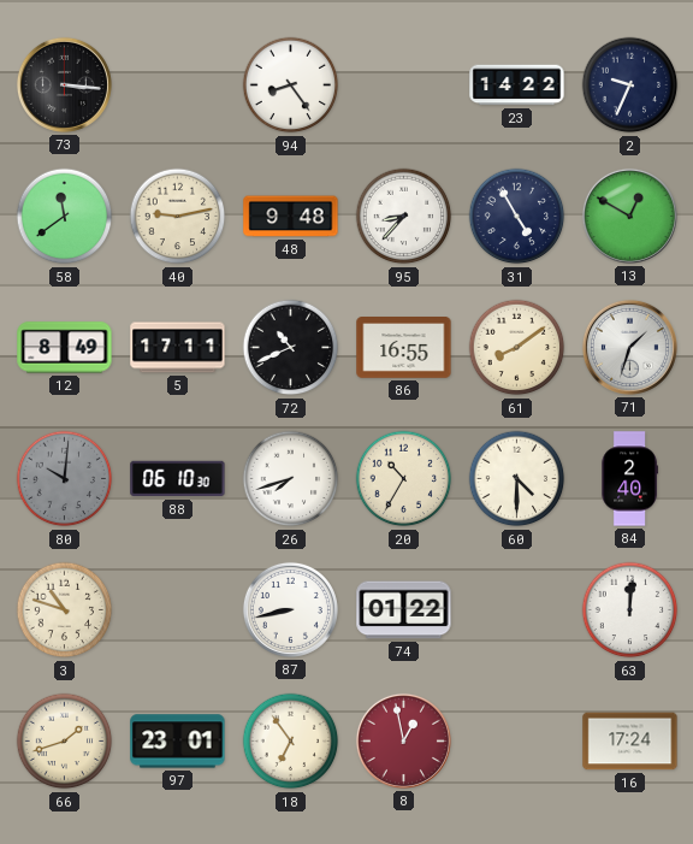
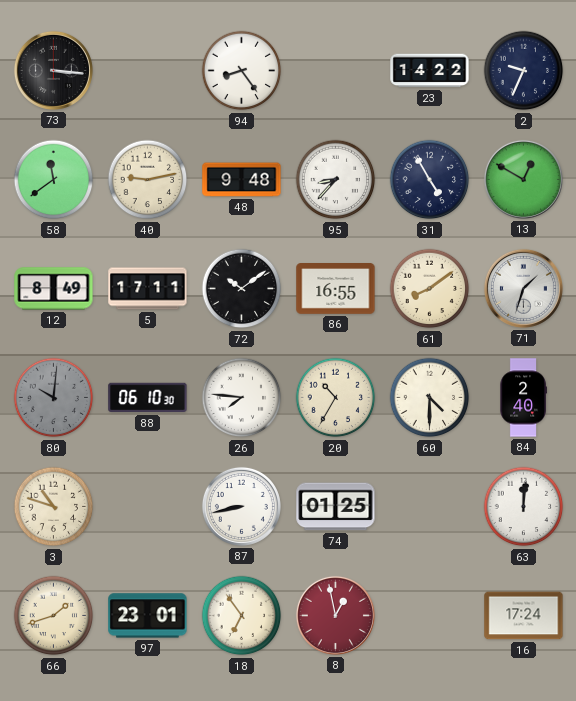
72: 10:41 -> 10:09 (242, 289)
26: 7:42 -> 7:46 (242, 398)
74: 01:22 -> 01:25 (336, 507)
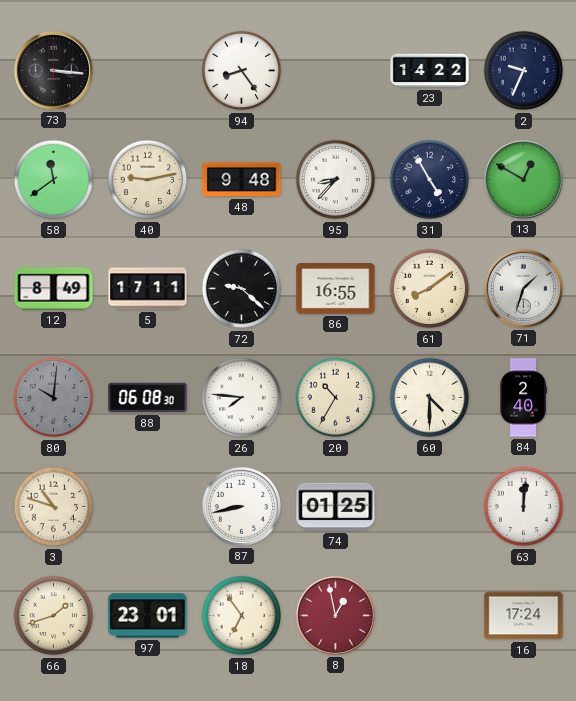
72: 10:09 -> 9:22 (242, 289)
88: 06:10 -> 06:08 (148, 398)
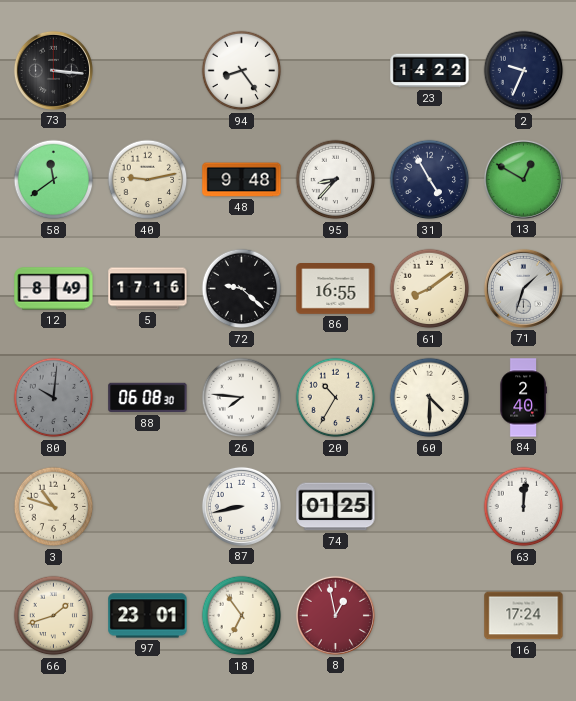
5: 17:11 -> 17:16 (148, 289)
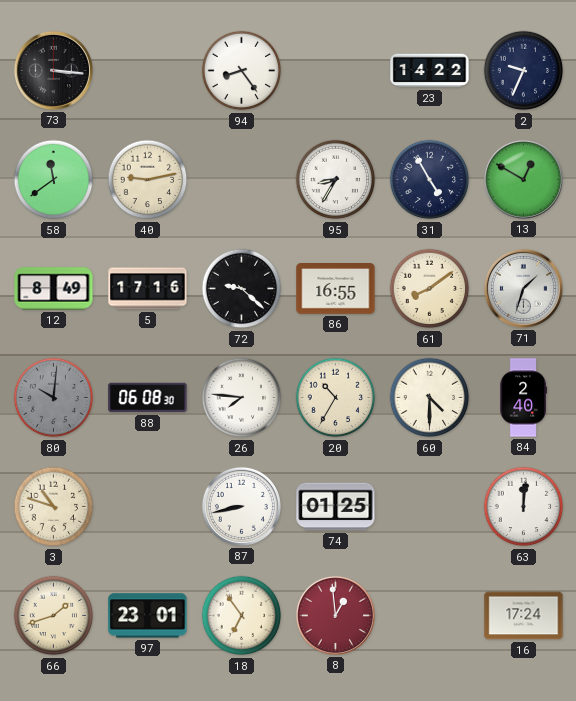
48: 9:48 -> none (242, 180)
95: 8:37 -> 8:35 (336, 180)
8: 12:58 -> 12:59 (335, 615)
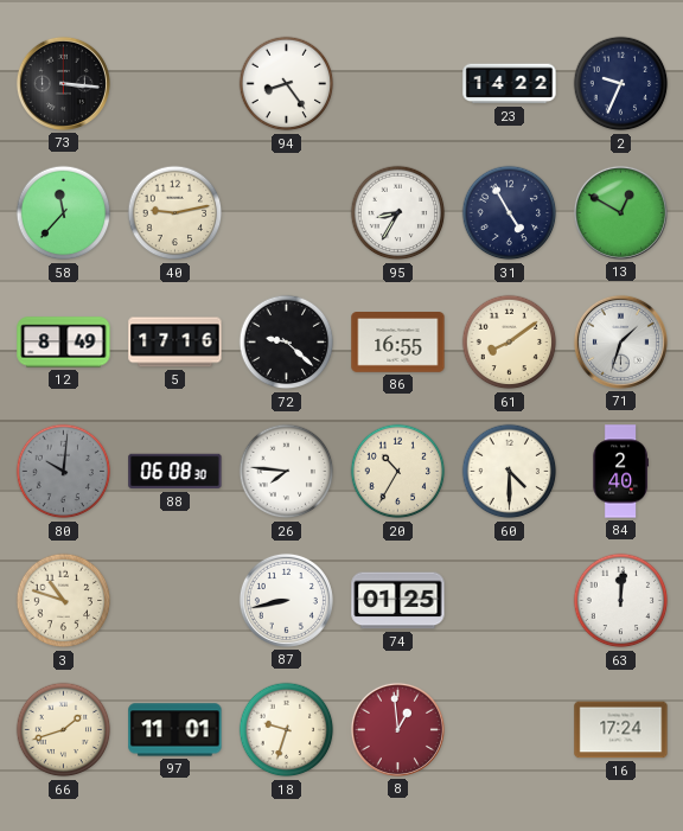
58: 11:39 -> 11:37 (64, 213)
97: 23:01 -> 11:01 (175, 730)
18: 6:54 -> 9:33 (287, 730)
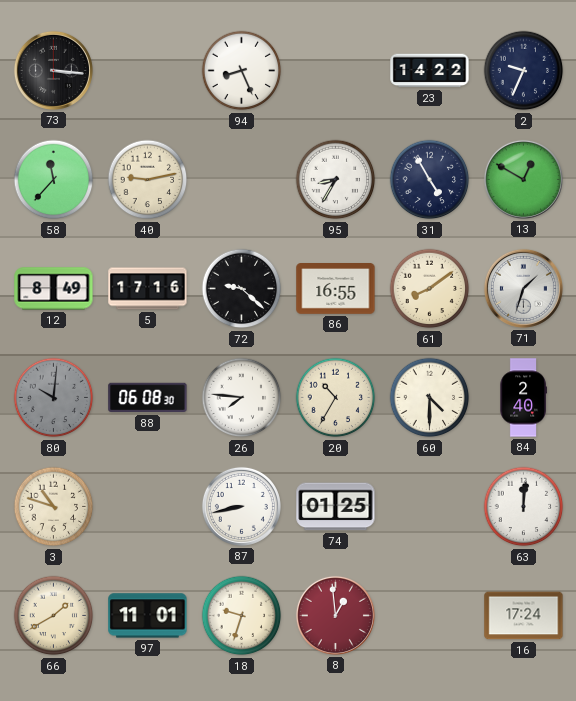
94: 8:24 -> 8:26 (242, 71)
66: 1:42 -> 1:40 (54, 616)
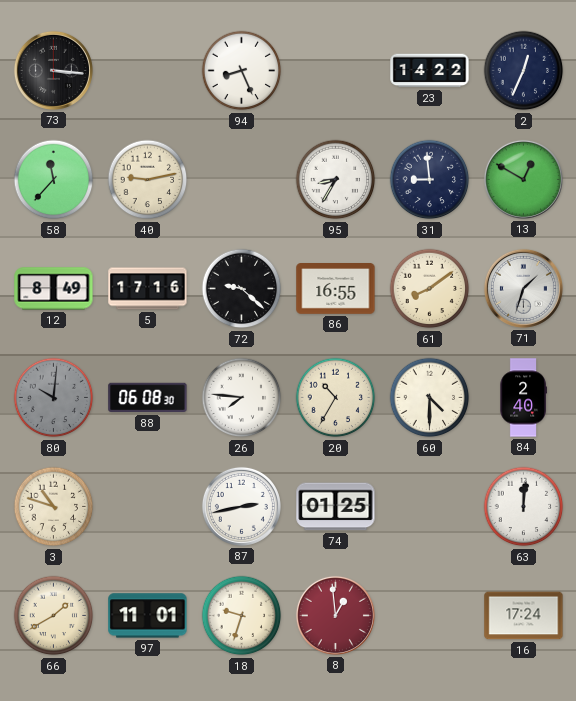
2: 9:34 -> 12:34 (524, 71)
31: 4:55 -> 8:59 (430, 180)
87: 8:43 -> 2:43 (241, 506)
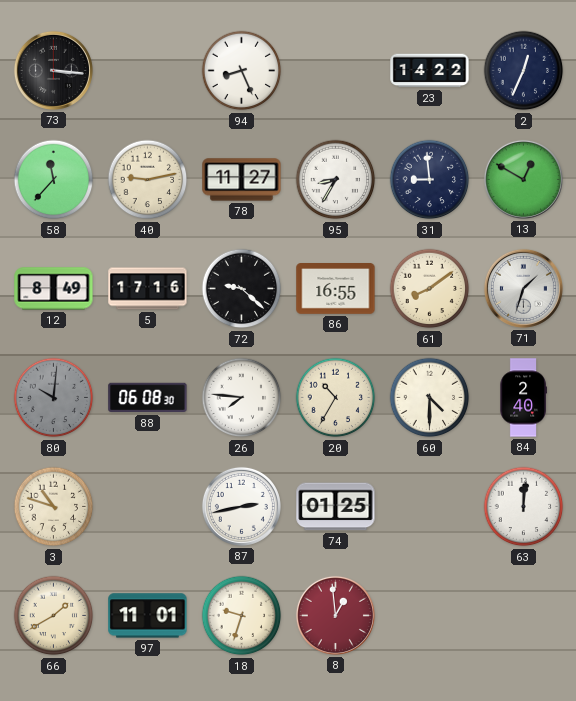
78: none -> 11:27 (242, 180)
16: 17:24 -> none (524, 616)
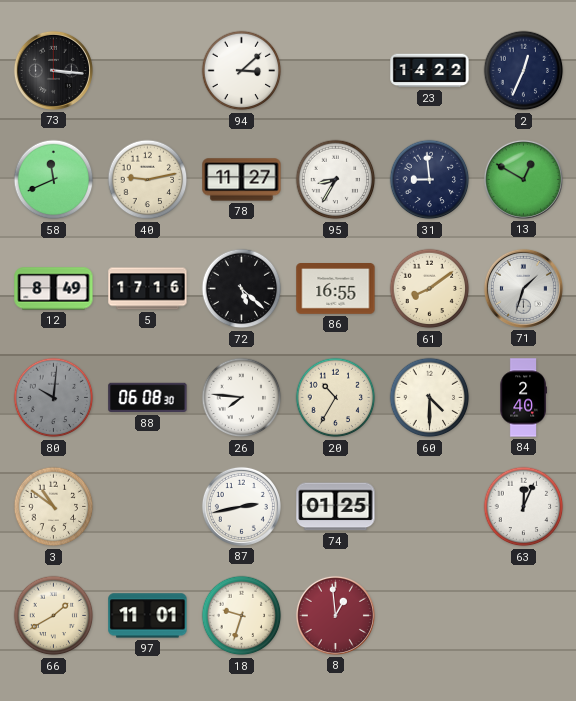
94: 8:26 -> 3:08 (242, 71)
58: 11:37 -> 11:41 (54, 180)
72: 9:22 -> 5:22 (242, 289)
3: 10:48 -> 10:51 (54, 507)
63: 12:01 -> 12:04 (524, 507)
